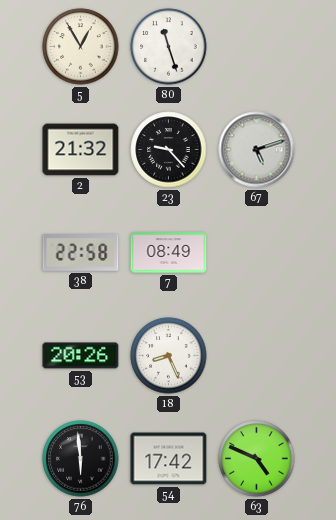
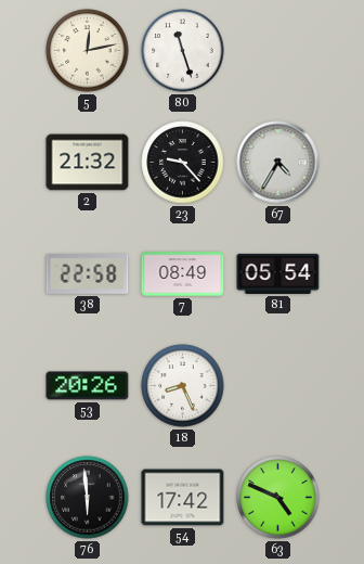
5: 12:55 -> 12:13 (88, 51)
67: 5:12 -> 4:35 (278, 163)
81: none -> 05:54 (278, 273)
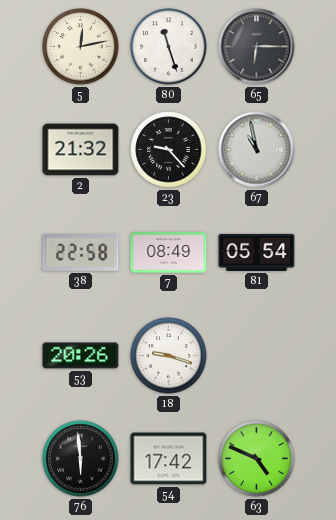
65: none -> 6:15 (257, 47)
67: 4:35 -> 10:58 (257, 150)
18: 8:26 -> 9:18 (169, 356)
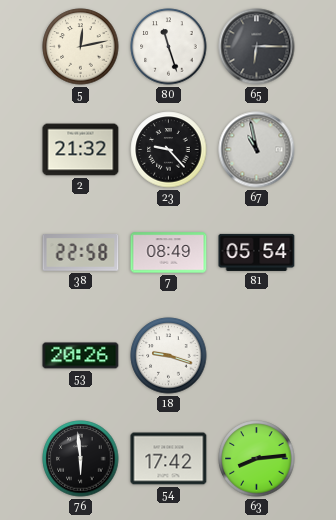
63: 4:49 -> 8:14 (257, 459)
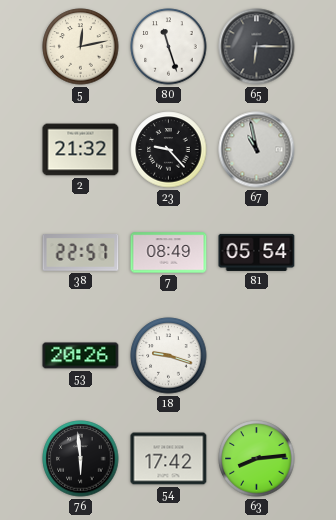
38: 22:58 -> 22:57 (81, 253)
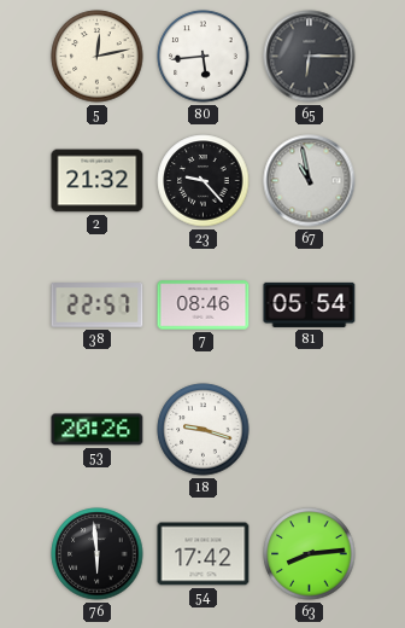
80: 11:27 -> 5:44 (204, 57)
7: 08:49 -> 08:46 (204, 306)
